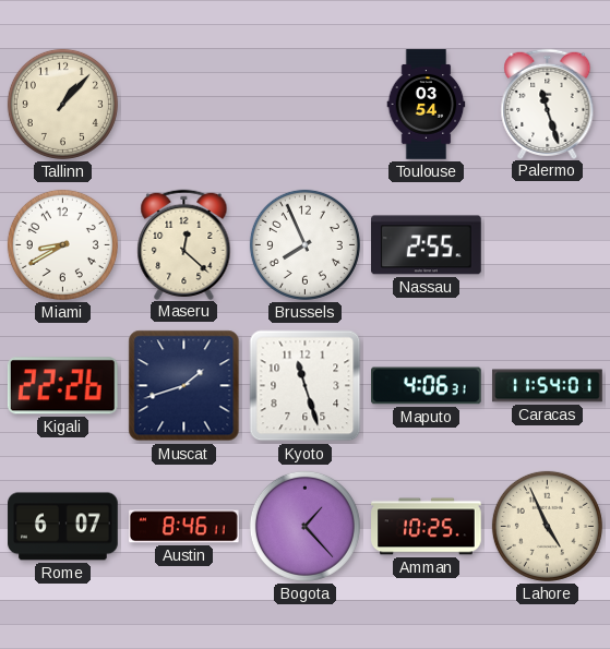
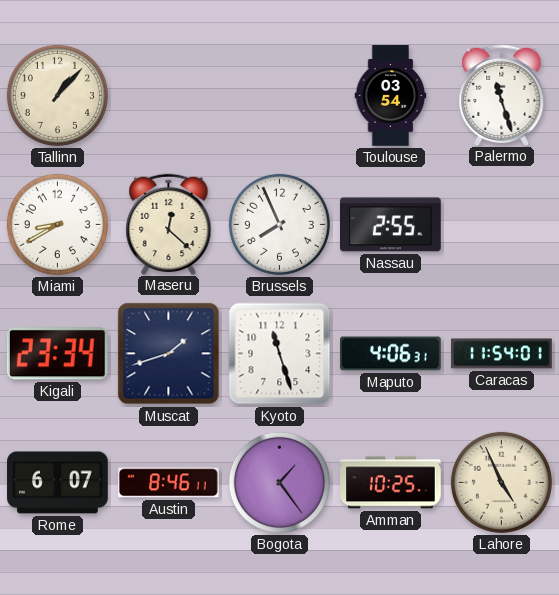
Kigali: 22:26 -> 23:34 (57, 354)
Bogota: 1:23 -> 1:24 (279, 482)
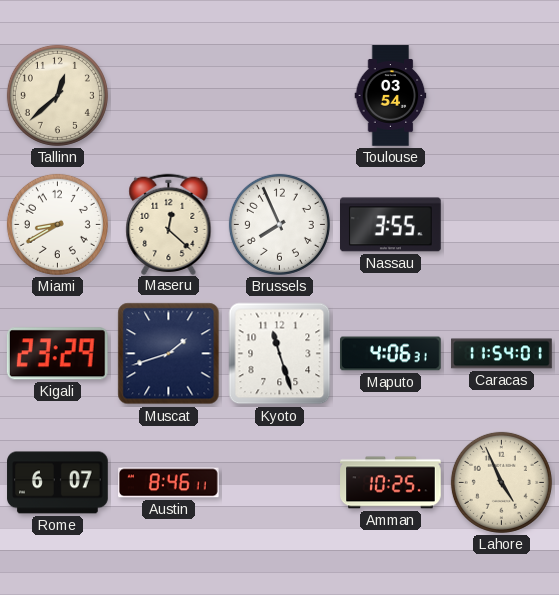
Tallinn: 1:07 -> 12:38 (57, 95)
Palermo: 11:27 -> none (502, 95)
Nassau: 2:55 -> 3:55 (391, 225)
Kigali: 23:34 -> 23:29 (57, 354)
Bogota: 1:24 -> none (279, 482)
